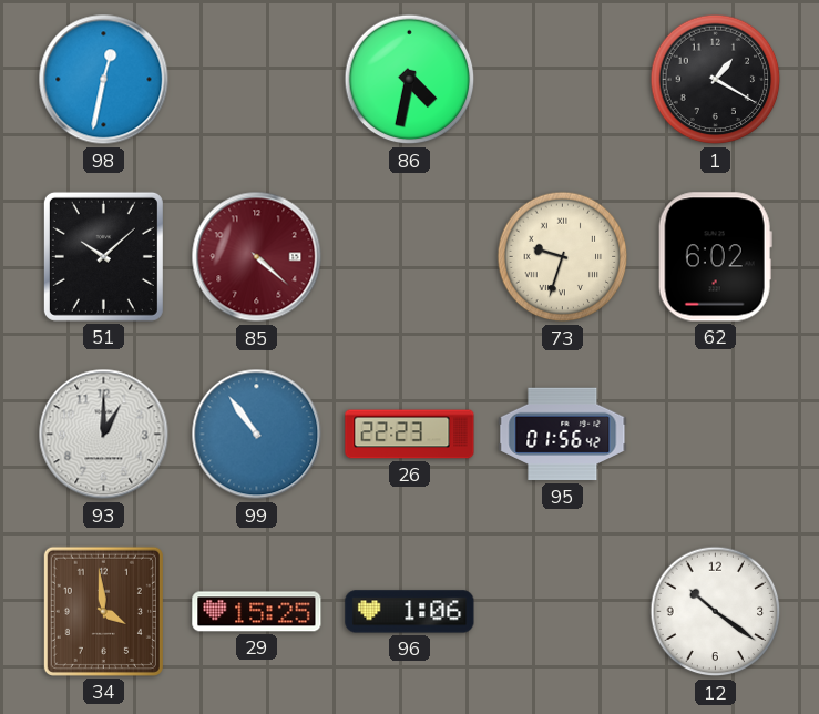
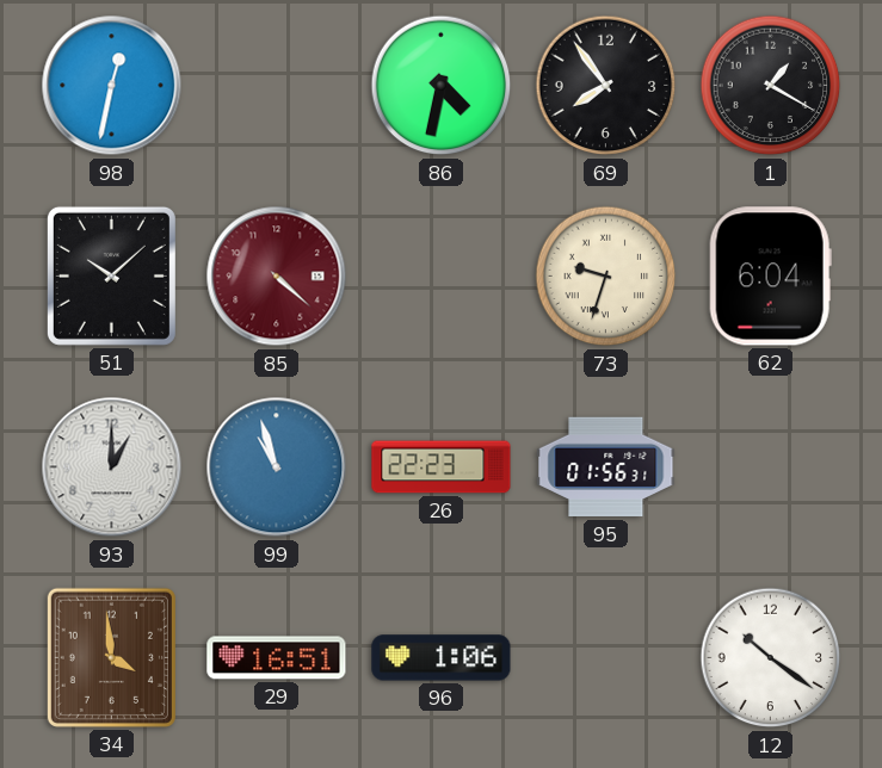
69: none -> 7:54 (606, 86)
62: 6:02 -> 6:04 (770, 277)
99: 10:54 -> 10:57 (277, 467)
95: 01:56:42 -> 01:56:31 (606, 467)
29: 15:25 -> 16:51 (277, 658)
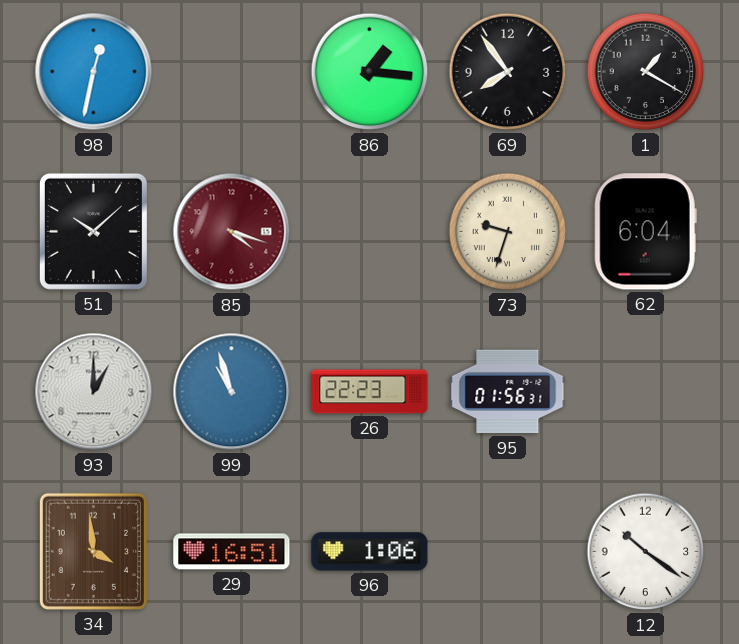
86: 4:32 -> 1:16 (370, 72)
85: 4:22 -> 4:18 (232, 232)
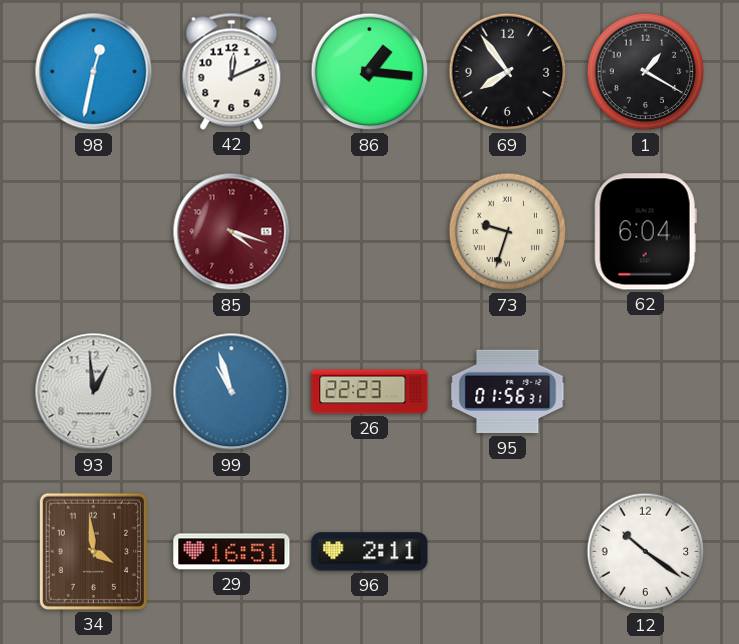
42: none -> 12:11 (232, 71)
51: 10:08 -> none (93, 231)
93: 1:00 -> 12:59 (94, 392)
96: 1:06 -> 2:11 (370, 552)
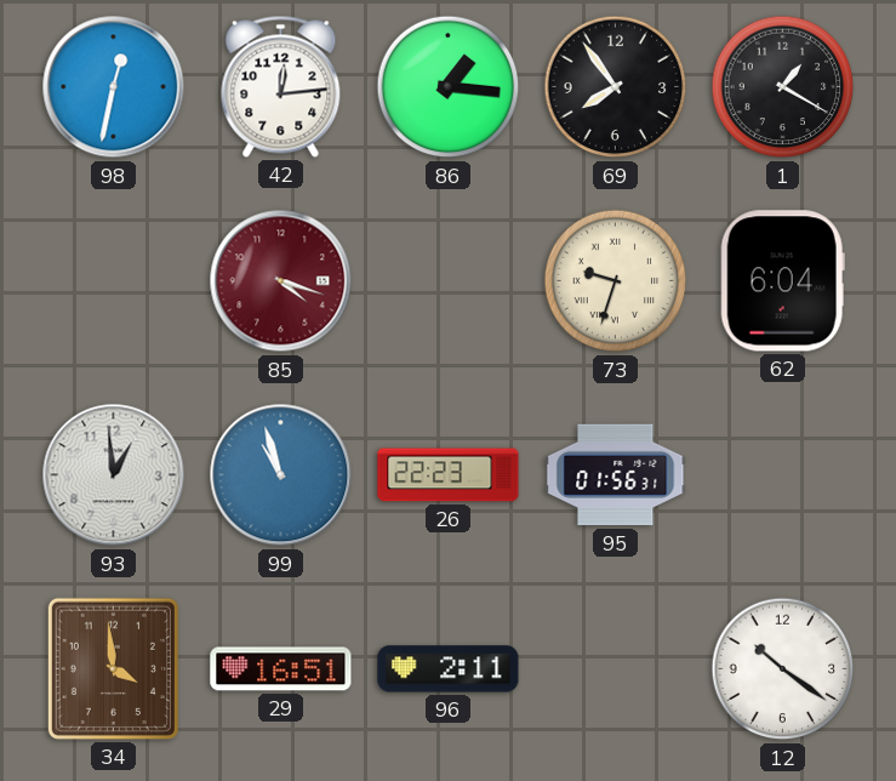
42: 12:11 -> 12:14 (281, 86)
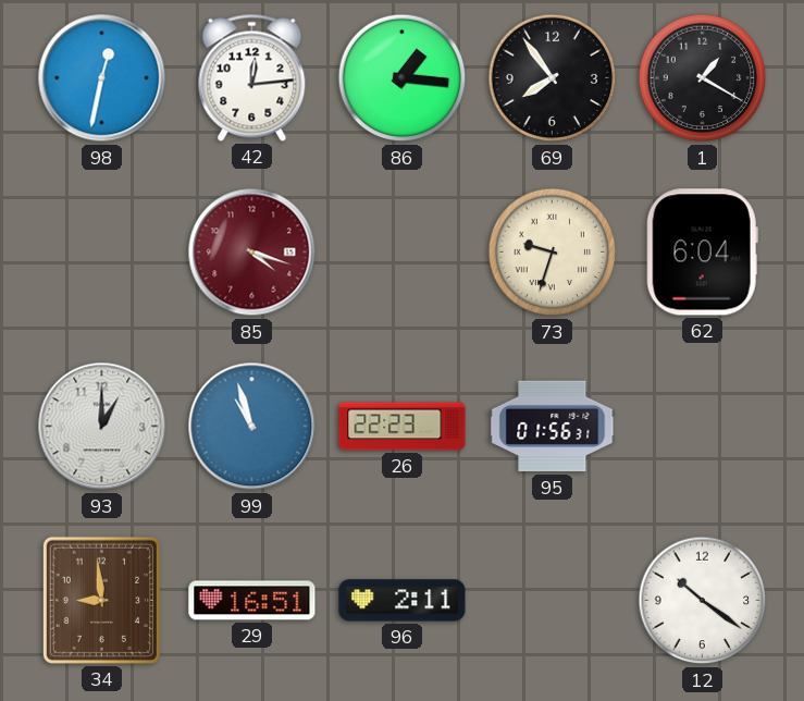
93: 12:59 -> 1:00 (102, 427)
34: 3:59 -> 8:59 (101, 600)
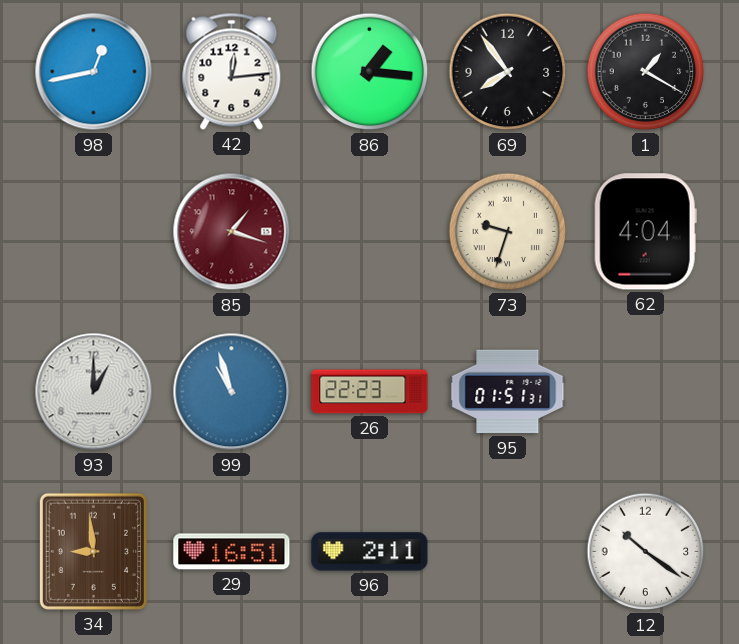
98: 12:32 -> 12:43 (94, 72)
85: 4:18 -> 1:18 (232, 232)
62: 6:04 -> 4:04 (645, 232)
95: 01:56 -> 01:51 (508, 392)
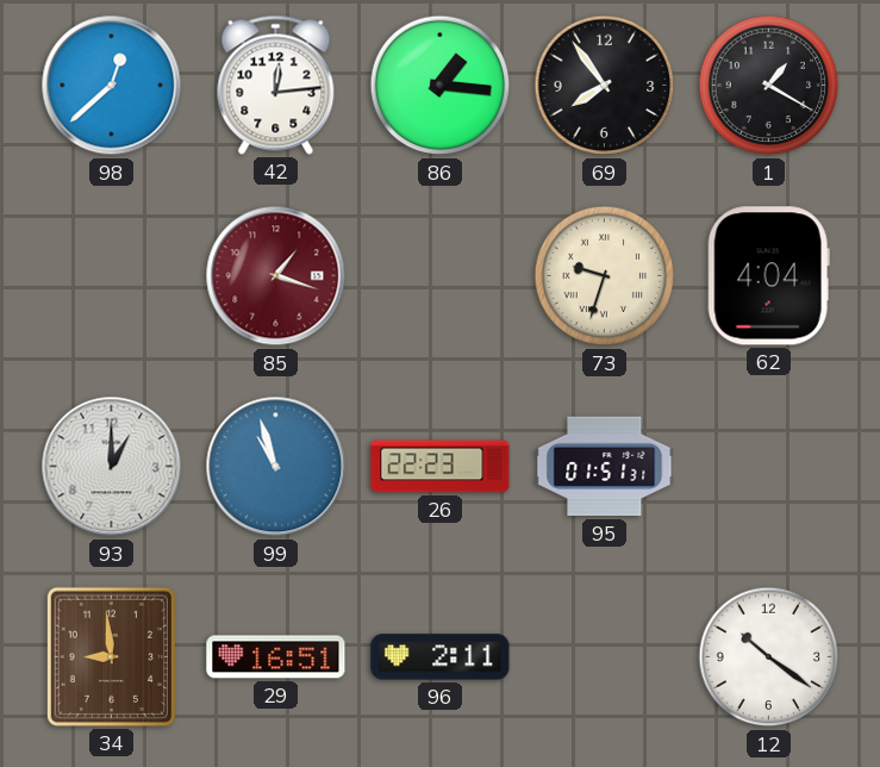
98: 12:43 -> 12:38 (112, 86)
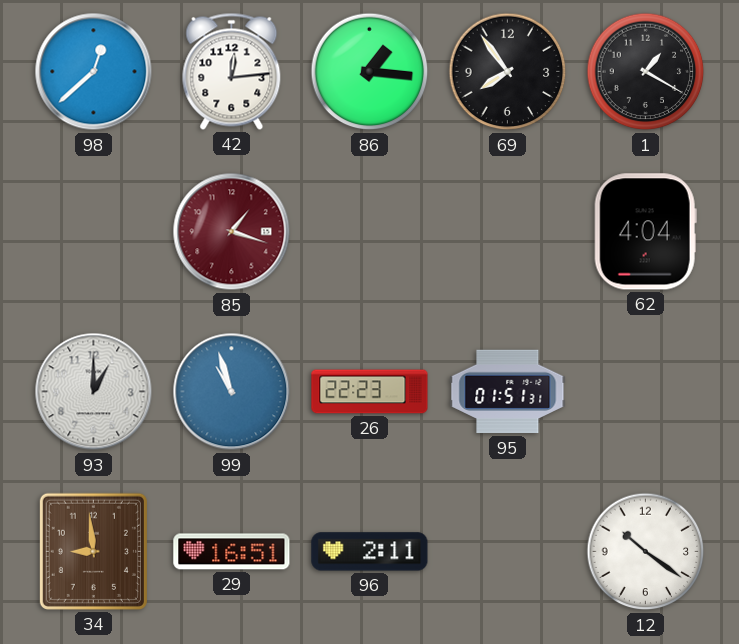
73: 9:33 -> none (605, 276)
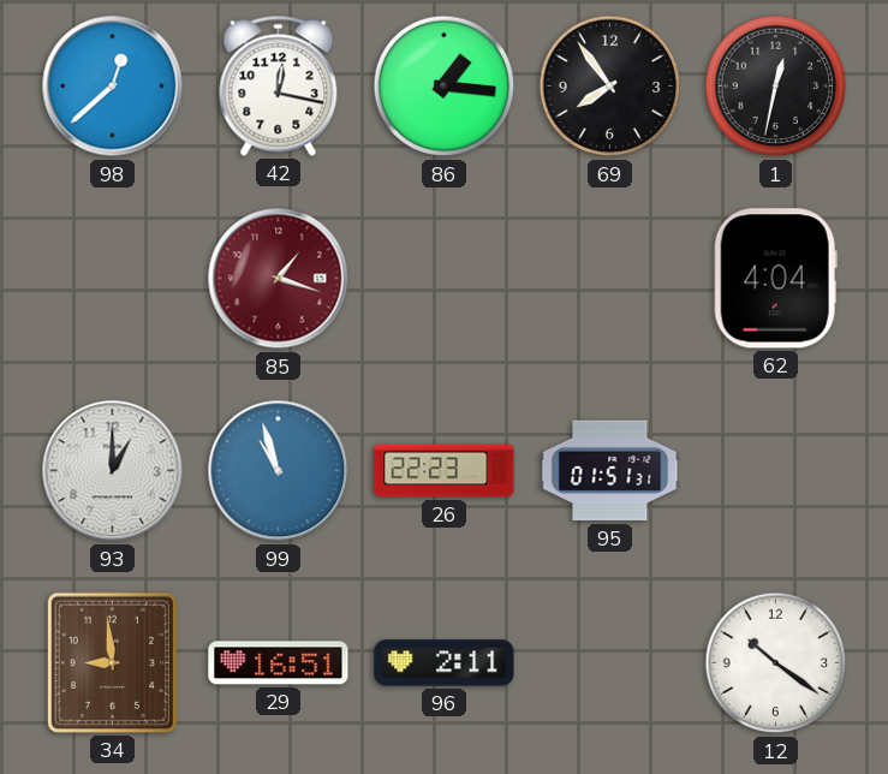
42: 12:14 -> 12:17 (279, 85)
1: 1:20 -> 12:32 (776, 87)
